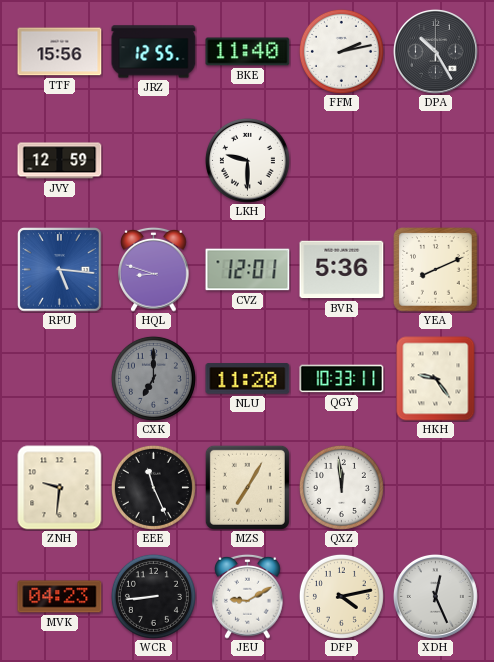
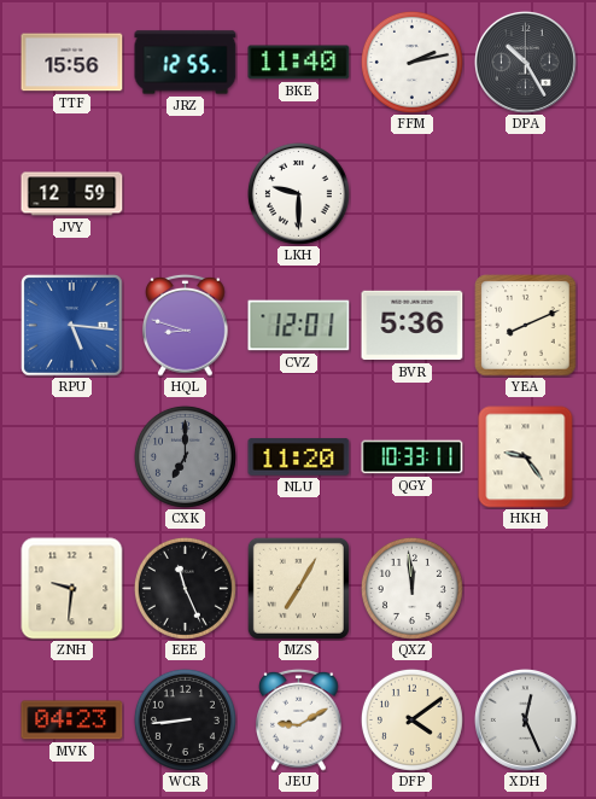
DFP: 4:13 -> 4:09 (411, 719)
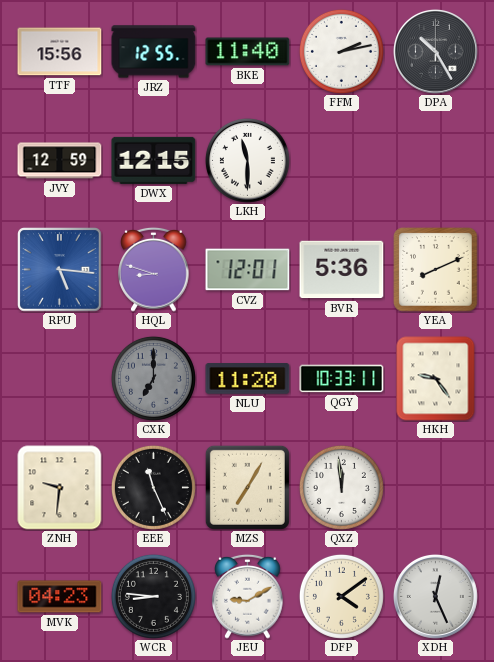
DWX: none -> 12:15 (154, 160)
LKH: 9:30 -> 11:30 (248, 161)
WCR: 8:44 -> 8:46 (153, 596)
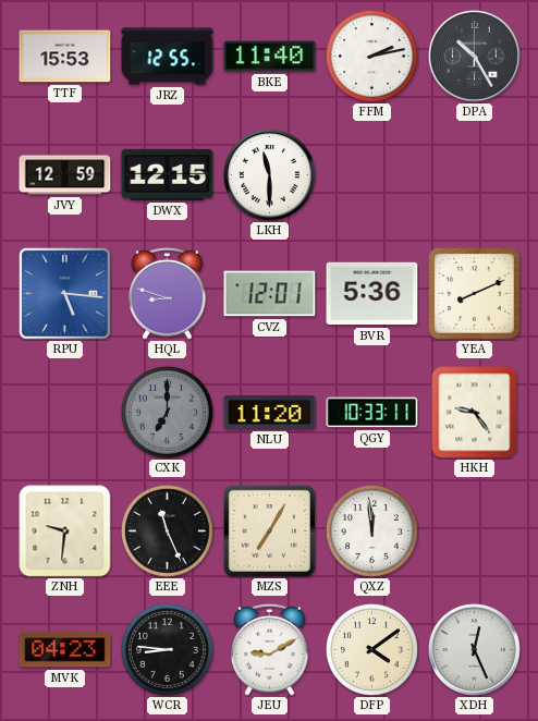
TTF: 15:56 -> 15:53 (65, 57)
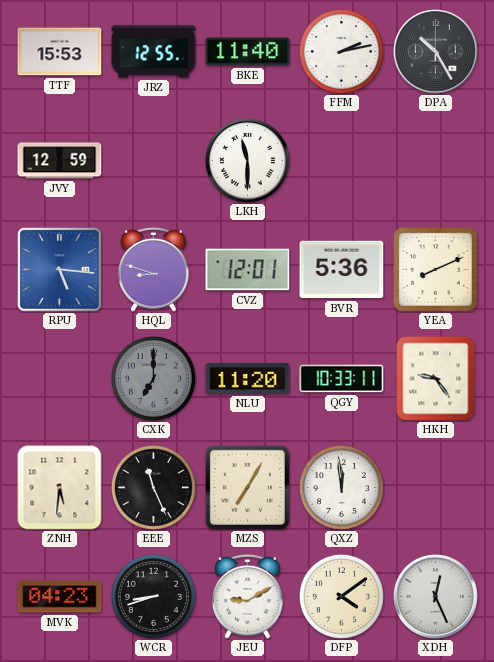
DWX: 12:15 -> none (168, 174)
ZNH: 9:31 -> 5:31 (60, 488)
WCR: 8:46 -> 8:42 (153, 596)
